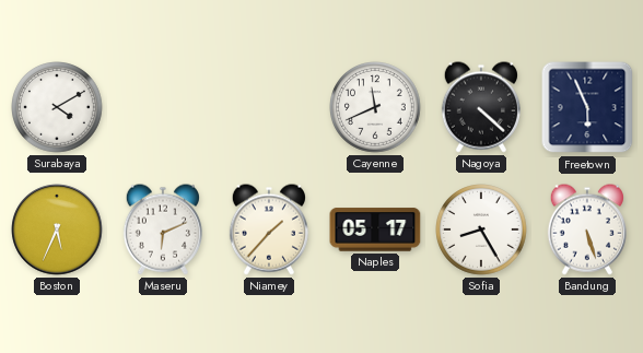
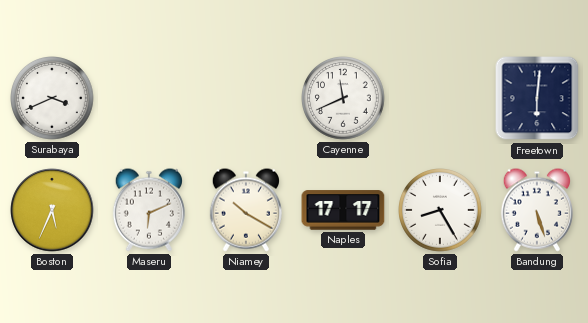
Surabaya: 4:10 -> 3:41 (53, 99)
Nagoya: 4:22 -> none (481, 107)
Freetown: 5:56 -> 6:01 (537, 98)
Niamey: 1:37 -> 10:20 (246, 210)
Naples: 05:17 -> 17:17 (343, 210)
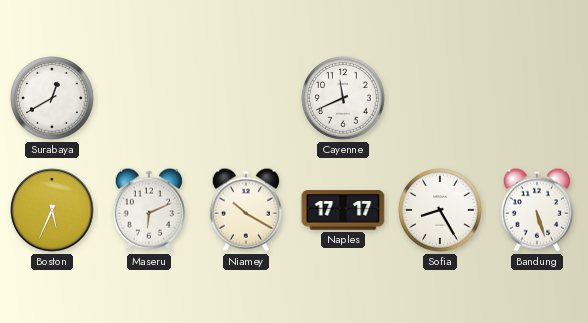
Surabaya: 3:41 -> 12:40 (53, 99)
Freetown: 6:01 -> none (537, 98)
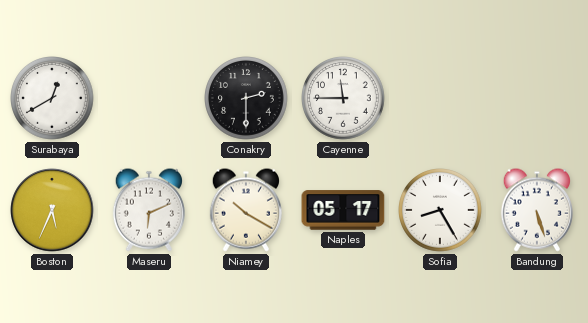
Conakry: none -> 2:30 (247, 99)
Cayenne: 11:41 -> 11:45 (344, 99)
Naples: 17:17 -> 05:17 (343, 210)
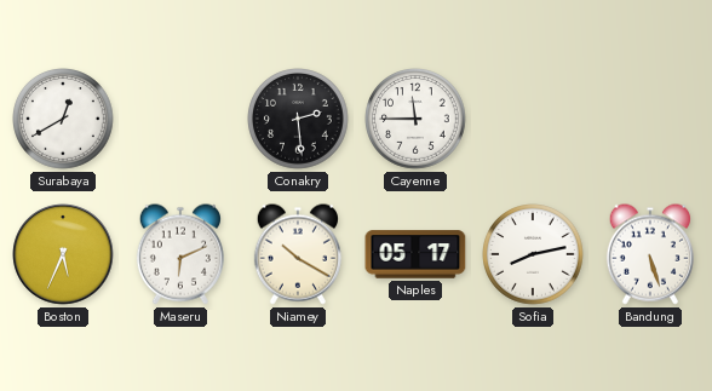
Conakry: 2:30 -> 2:29 (299, 120)
Sofia: 8:25 -> 8:13 (534, 255)
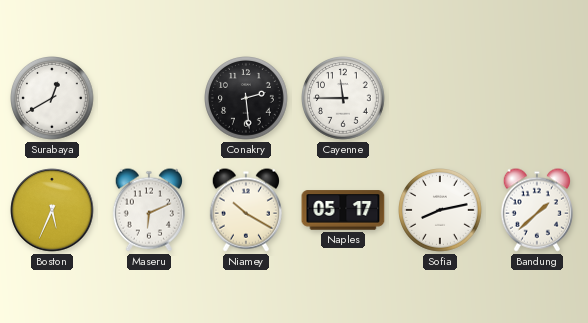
Bandung: 5:27 -> 1:38 (537, 210)
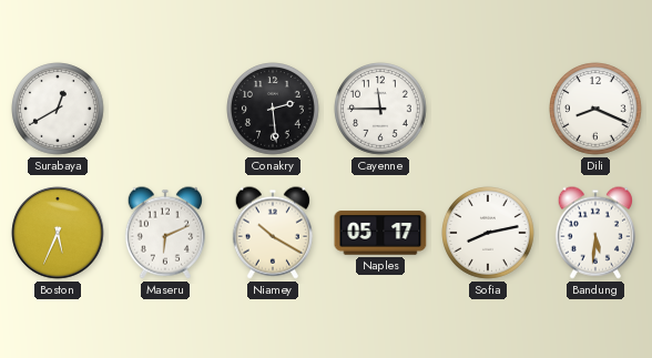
Dili: none -> 8:19 (597, 110)
Bandung: 1:38 -> 5:31 (595, 233)
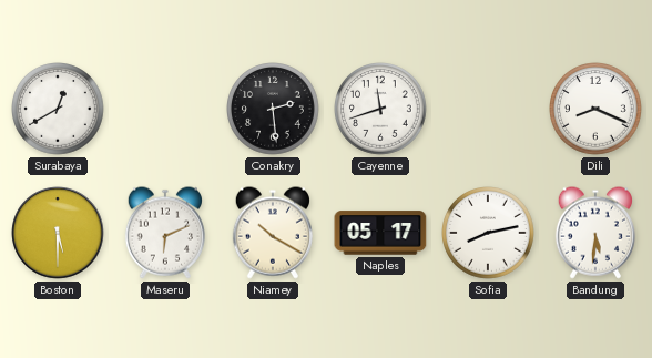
Cayenne: 11:45 -> 11:42 (381, 110)
Boston: 5:34 -> 5:30 (58, 233)
